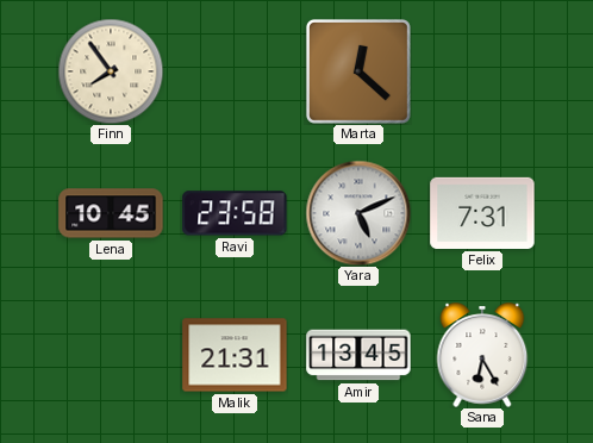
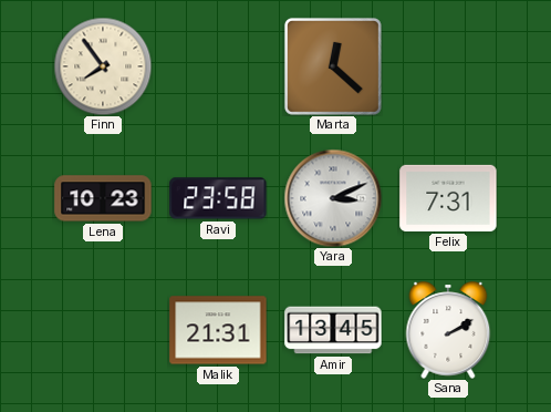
Lena: 10:45 -> 10:23 (103, 198)
Yara: 5:11 -> 3:11 (333, 198)
Sana: 6:25 -> 2:10 (448, 330)
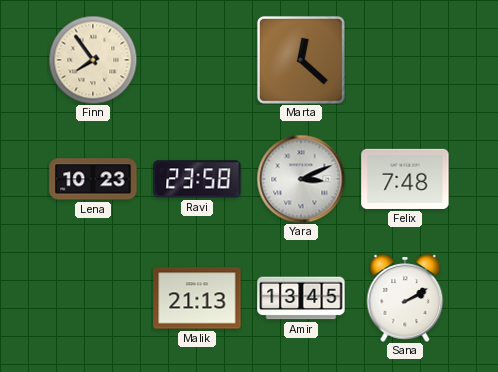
Felix: 7:31 -> 7:48 (405, 179)
Malik: 21:31 -> 21:13 (197, 298)
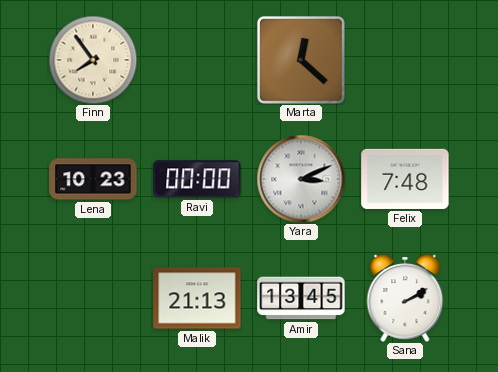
Ravi: 23:58 -> 00:00 (197, 179)
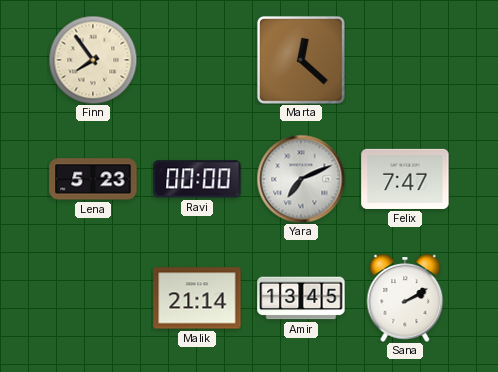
Lena: 10:23 -> 5:23 (93, 179)
Yara: 3:11 -> 7:11 (301, 179)
Felix: 7:48 -> 7:47 (405, 179)
Malik: 21:13 -> 21:14 (197, 298)
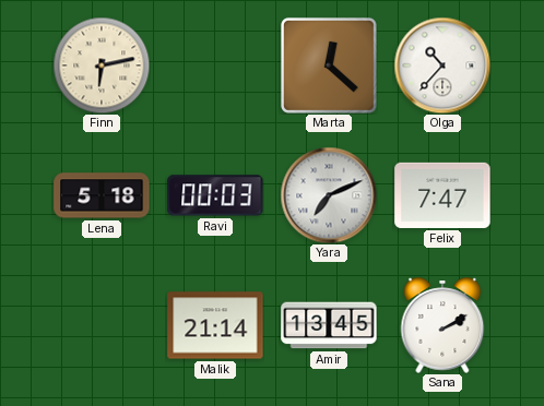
Finn: 7:54 -> 6:13 (102, 65)
Olga: none -> 10:37 (442, 65)
Lena: 5:23 -> 5:18 (102, 195)
Ravi: 00:00 -> 00:03 (215, 195)
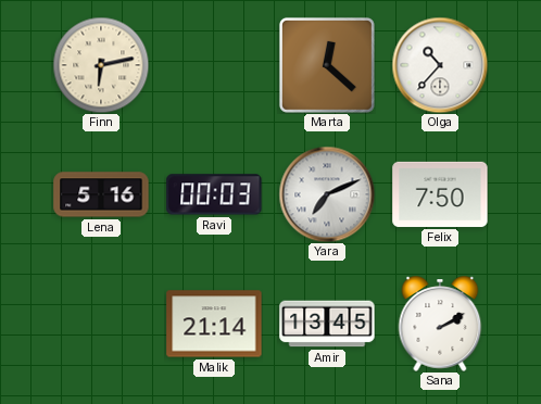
Lena: 5:18 -> 5:16 (101, 194)
Felix: 7:47 -> 7:50 (440, 194)
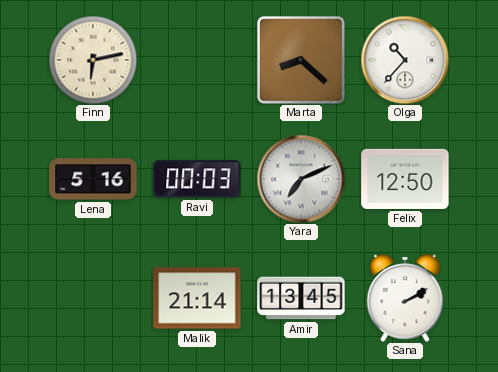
Marta: 12:22 -> 8:22 (301, 60)
Felix: 7:50 -> 12:50 (405, 179)
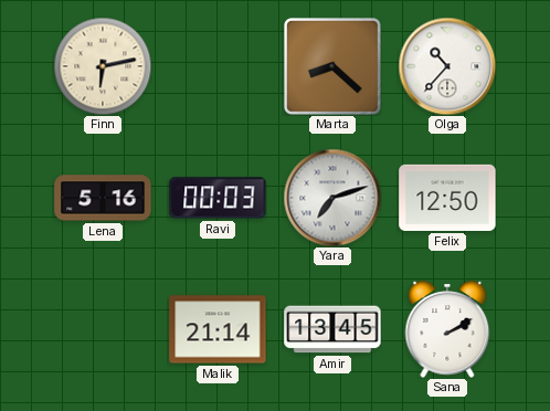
Yara: 7:11 -> 7:12 (332, 198)
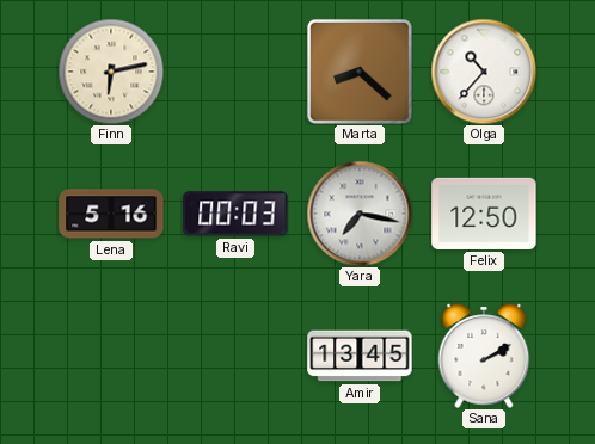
Yara: 7:12 -> 7:17 (360, 214)
Malik: 21:14 -> none (218, 329)
